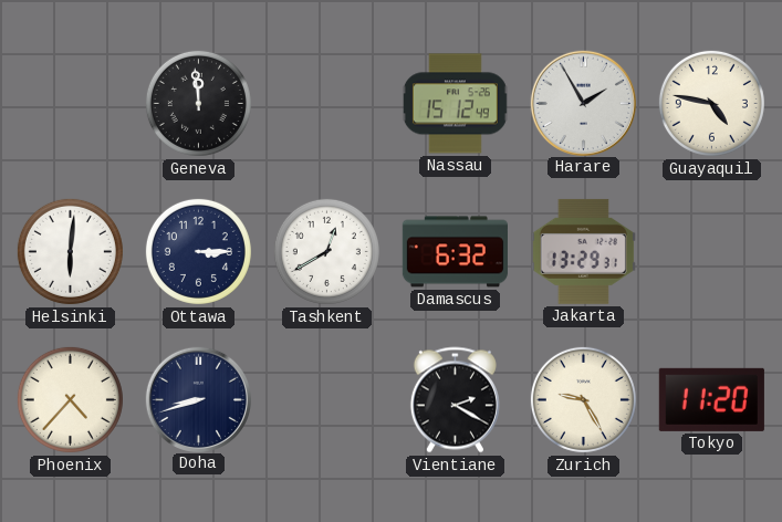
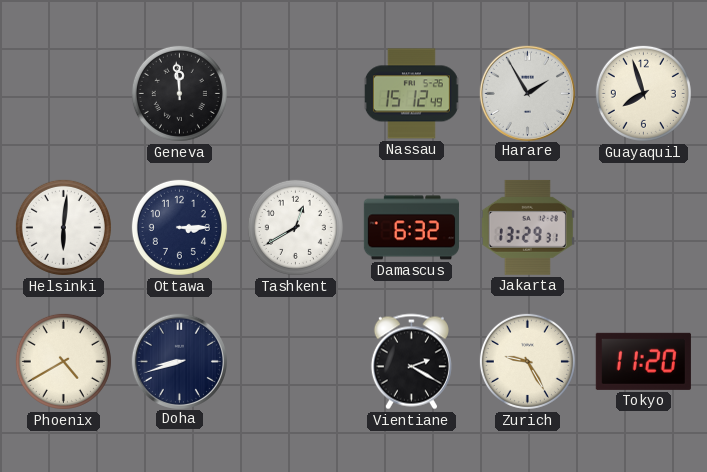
Guayaquil: 4:47 -> 7:57 (643, 93)
Phoenix: 4:37 -> 4:40 (63, 361)
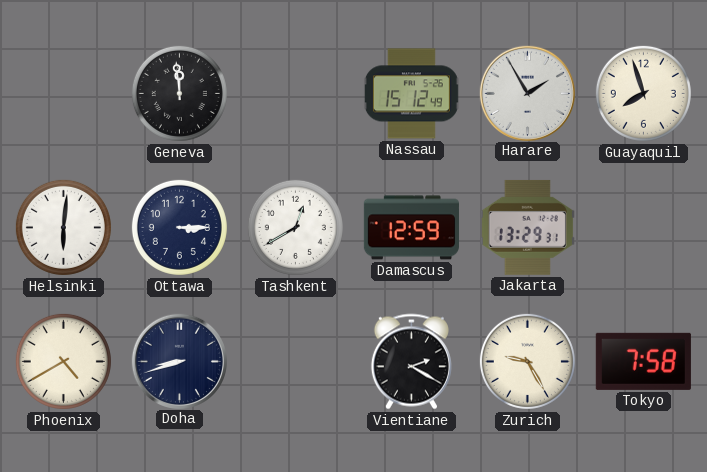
Damascus: 6:32 -> 12:59 (411, 228)
Tokyo: 11:20 -> 7:58 (643, 361)
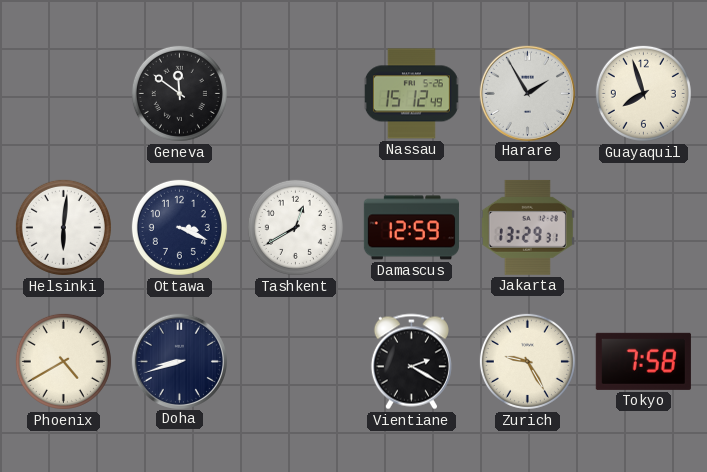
Geneva: 11:59 -> 11:51 (179, 93)
Ottawa: 3:15 -> 3:19 (179, 227)
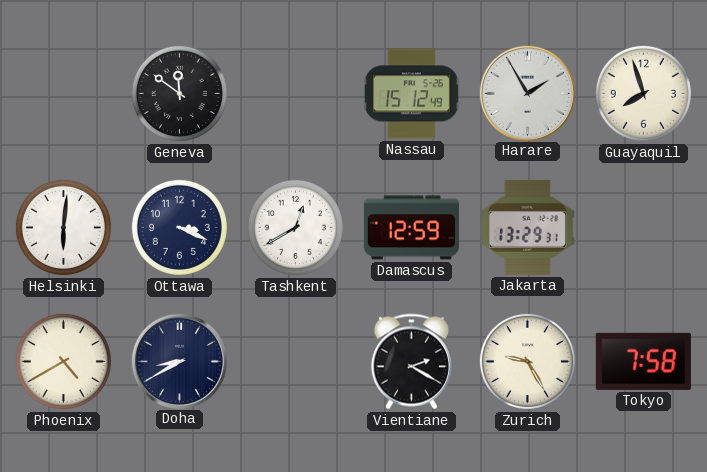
Doha: 8:42 -> 8:40 (179, 361)
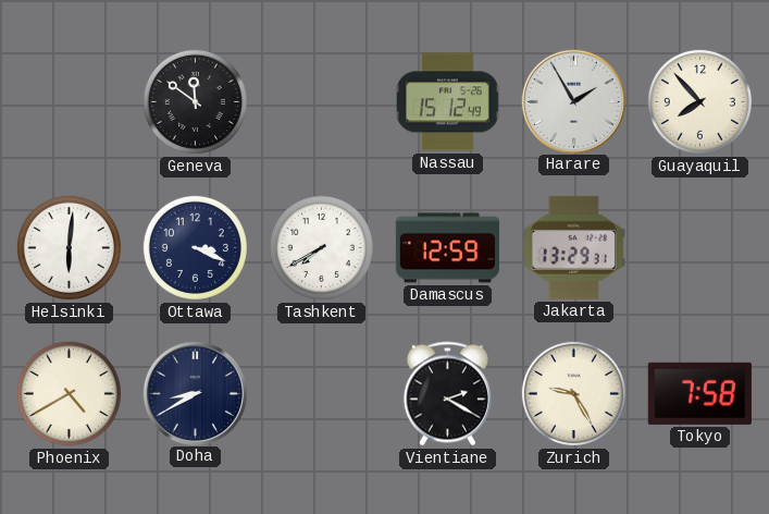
Guayaquil: 7:57 -> 7:53 (699, 101)
Tashkent: 12:40 -> 7:40 (321, 247)
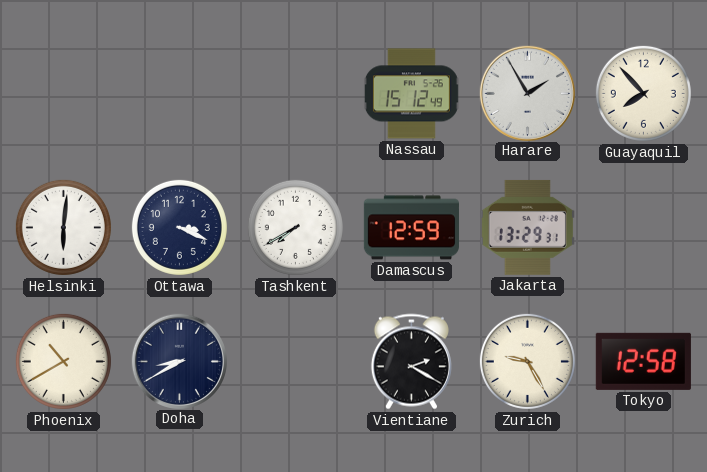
Geneva: 11:51 -> none (195, 101)
Phoenix: 4:40 -> 10:40 (63, 361)
Tokyo: 7:58 -> 12:58 (643, 361)
